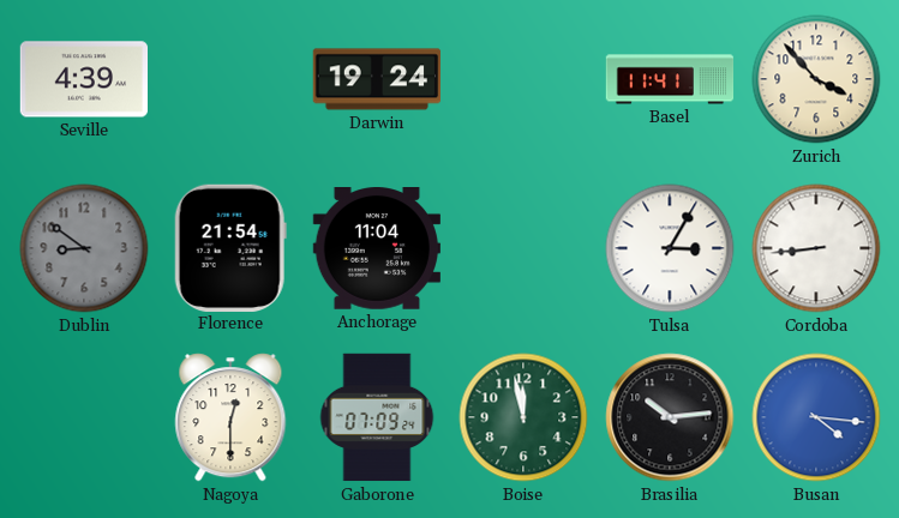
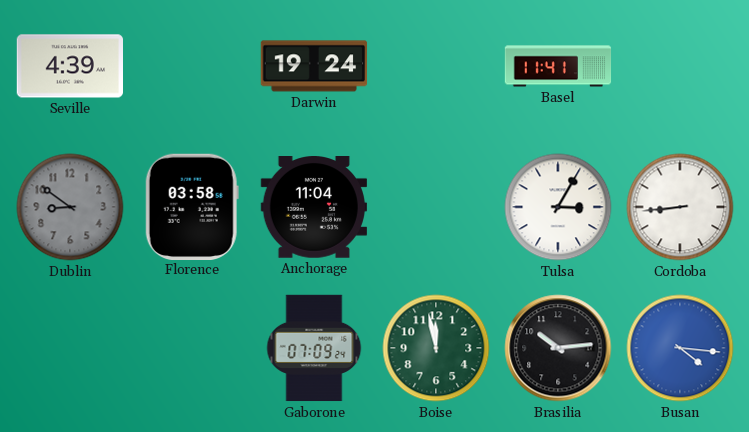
Zurich: 3:53 -> none (816, 79)
Florence: 21:54 -> 03:58 (192, 206)
Nagoya: 12:30 -> none (230, 417)
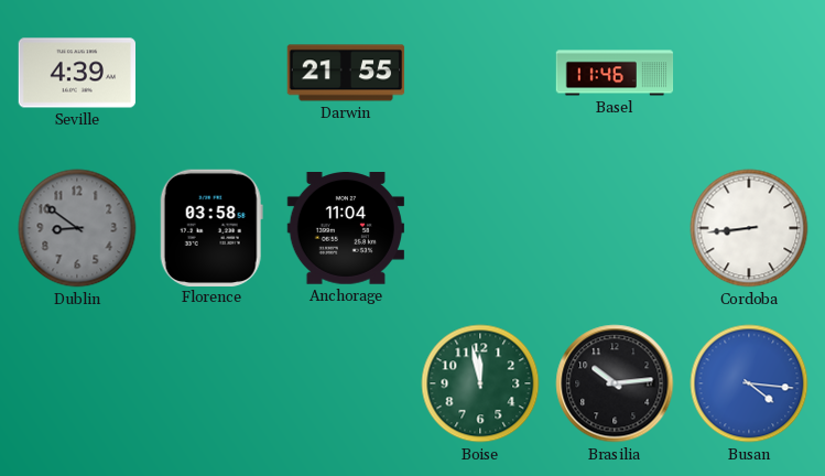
Darwin: 19:24 -> 21:55 (346, 73)
Basel: 11:41 -> 11:46 (615, 73)
Tulsa: 3:05 -> none (558, 207)
Gaborone: 07:09 -> none (314, 348)
